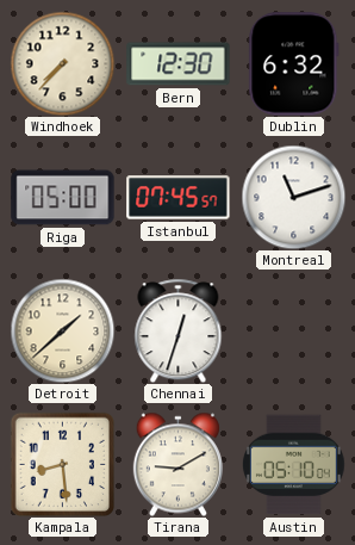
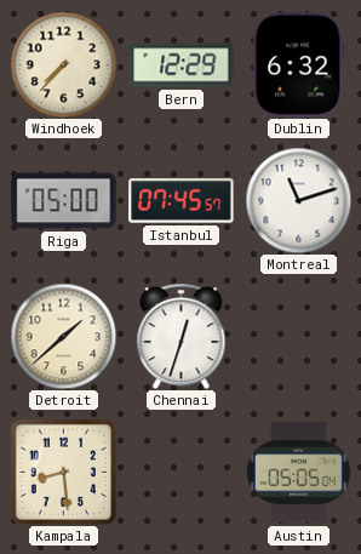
Bern: 12:30 -> 12:29 (182, 65)
Tirana: 9:10 -> none (177, 464)
Austin: 05:10 -> 05:05 (299, 473)
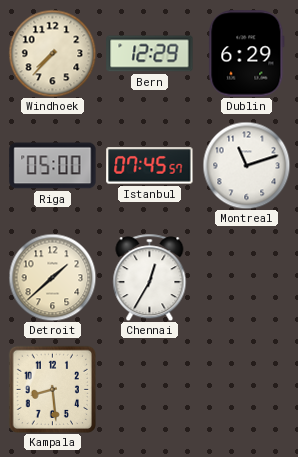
Dublin: 6:32 -> 6:29 (247, 54)
Chennai: 12:33 -> 12:35 (150, 277)
Austin: 05:05 -> none (299, 473)
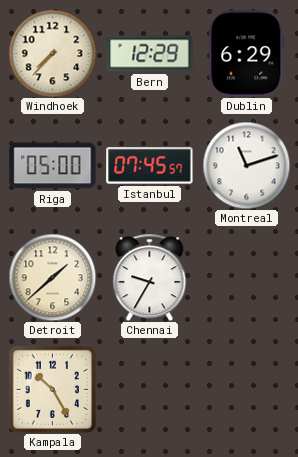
Chennai: 12:35 -> 9:35 (150, 277)
Kampala: 8:29 -> 10:25 (52, 389)
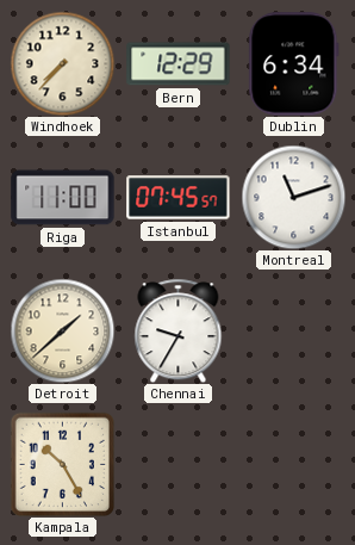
Dublin: 6:29 -> 6:34 (294, 64)
Riga: 05:00 -> 11:00 (63, 198)
